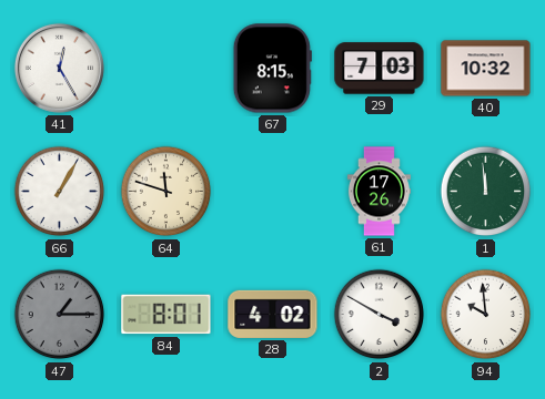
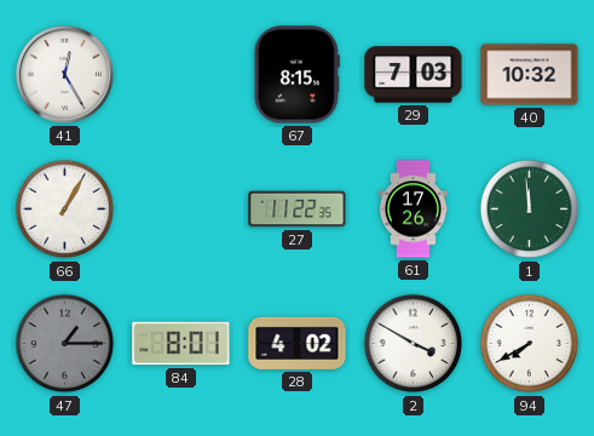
64: 11:48 -> none (166, 192)
27: none -> 11:22 (298, 210)
94: 9:59 -> 7:40 (530, 344)
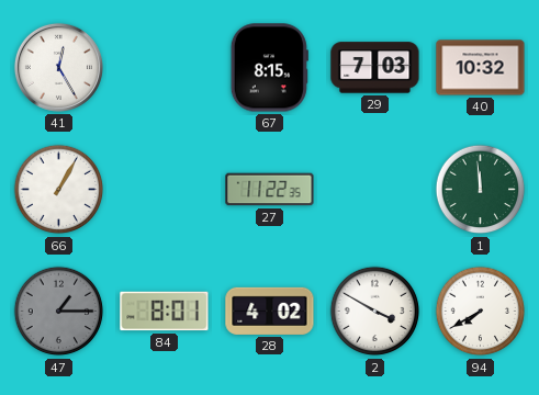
61: 17:26 -> none (413, 210)
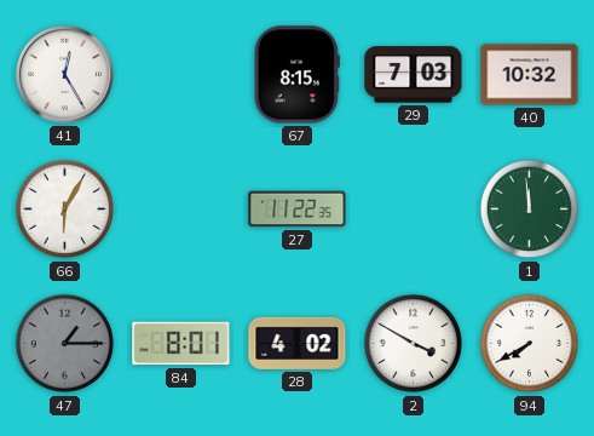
66: 1:05 -> 6:05 (65, 210)
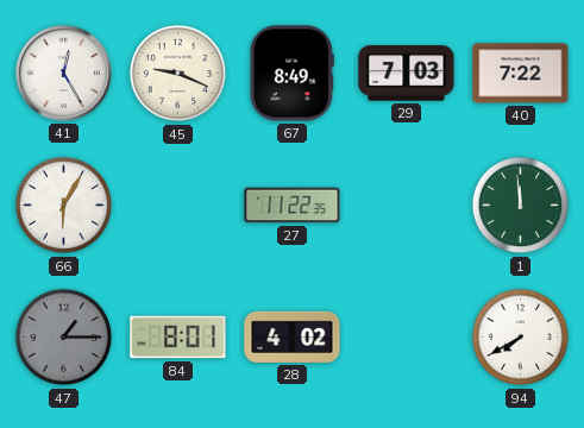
45: none -> 9:19 (178, 74)
67: 8:15 -> 8:49 (291, 74)
40: 10:32 -> 7:22 (521, 74)
2: 3:50 -> none (414, 344)
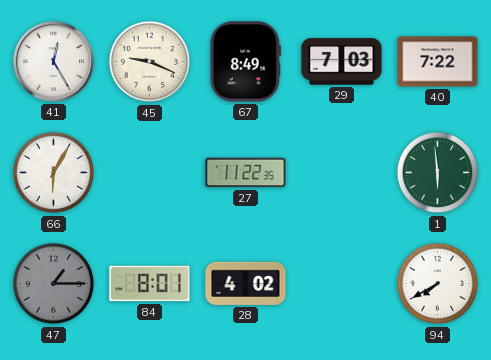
1: 11:59 -> 5:59 (438, 173)
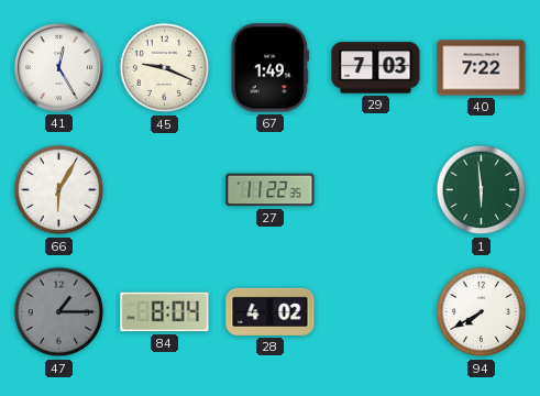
67: 8:49 -> 1:49 (269, 68)
84: 8:01 -> 8:04 (165, 312)
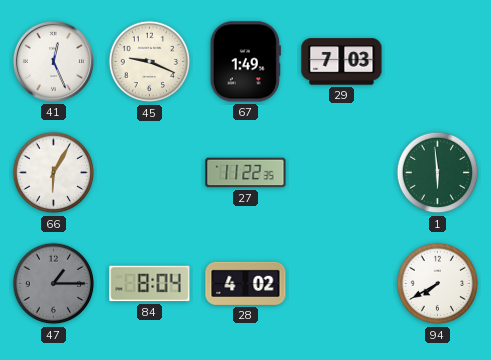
41: 12:25 -> 12:26 (53, 61)
40: 7:22 -> none (482, 68)
